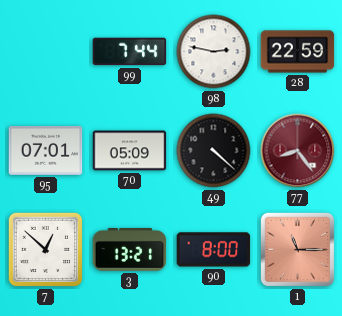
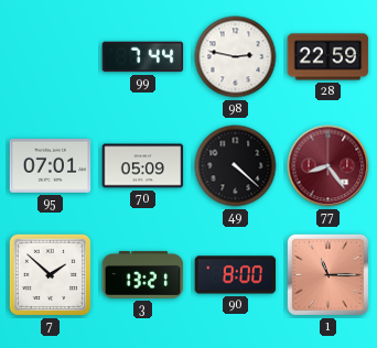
7: 12:52 -> 1:52 (51, 275)
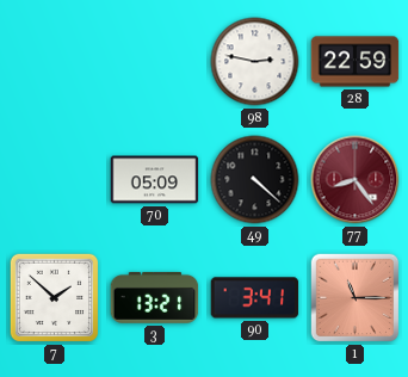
99: 7:44 -> none (143, 57)
95: 07:01 -> none (51, 166)
90: 8:00 -> 3:41 (255, 298)
